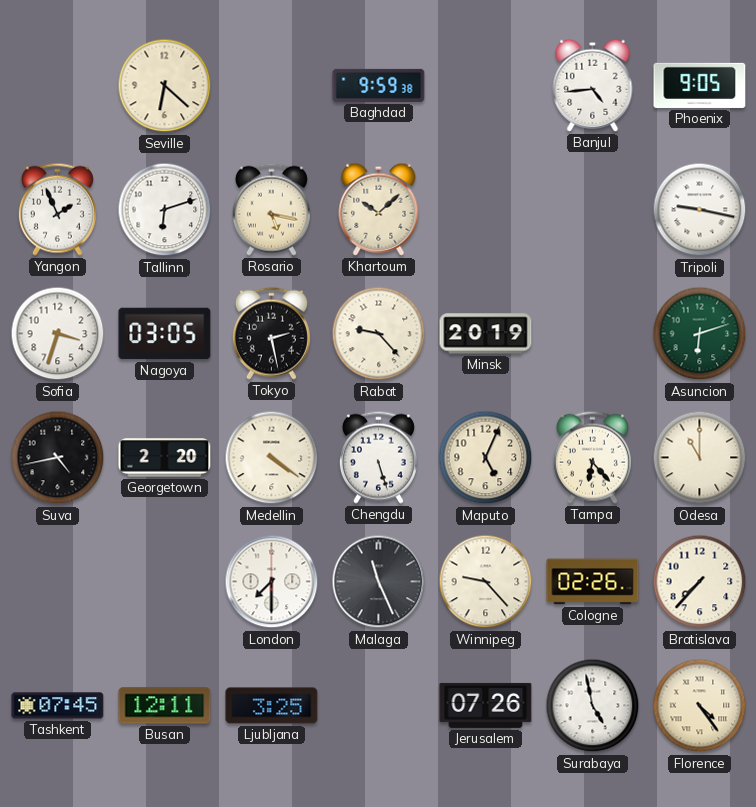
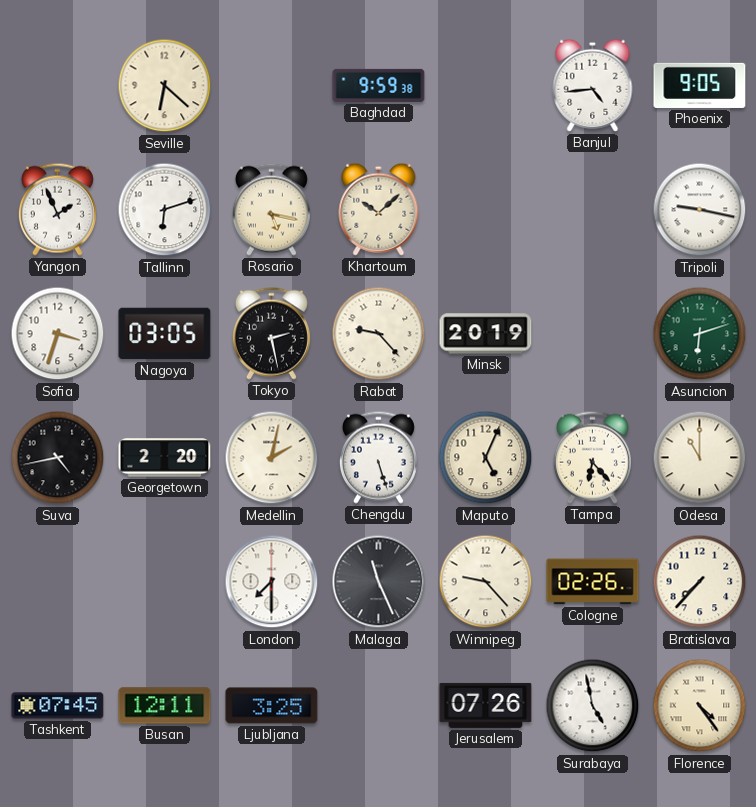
Medellin: 4:21 -> 2:02 (272, 458)
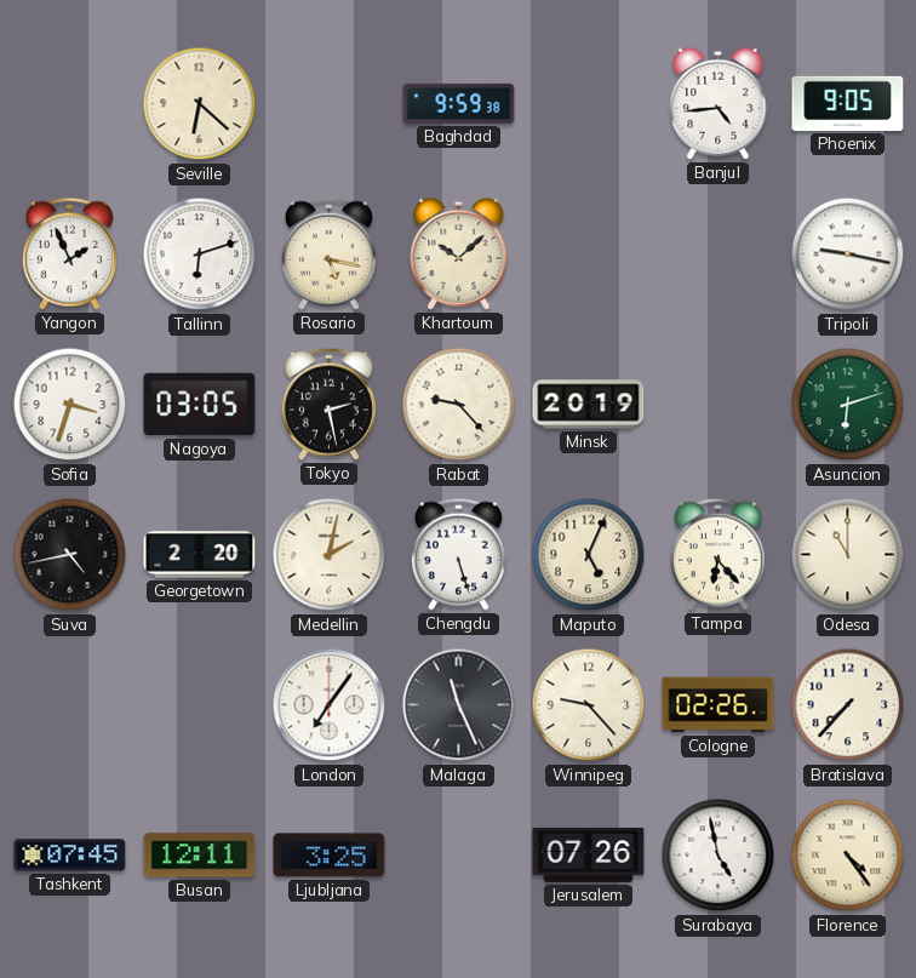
London: 7:30 -> 7:06 (330, 705)
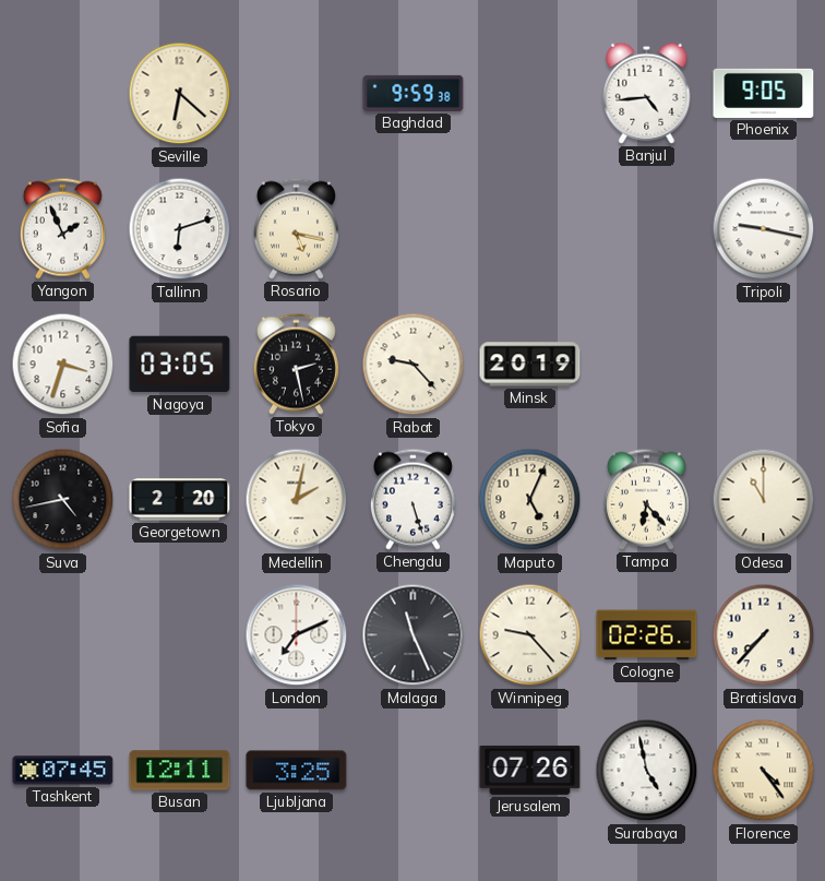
Khartoum: 10:08 -> none (459, 253)
Asuncion: 6:12 -> none (848, 405)
London: 7:06 -> 7:11 (297, 635)
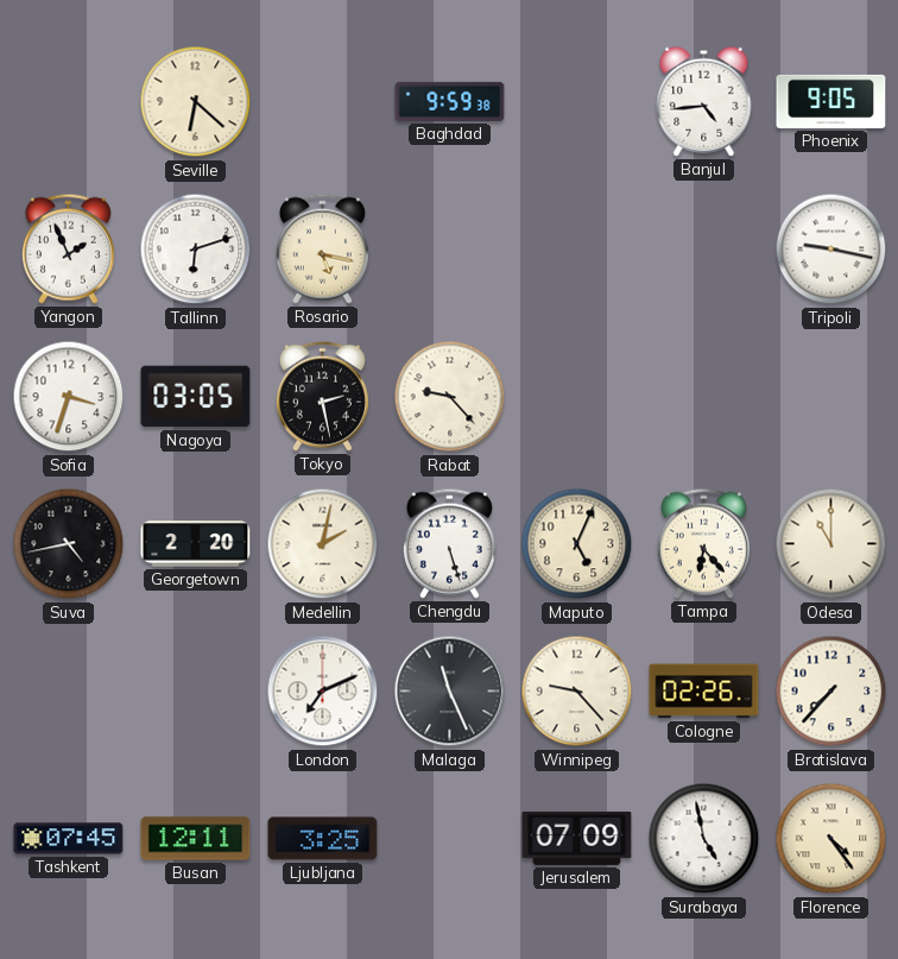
Minsk: 20:19 -> none (530, 365)
Jerusalem: 07:26 -> 07:09 (577, 838)
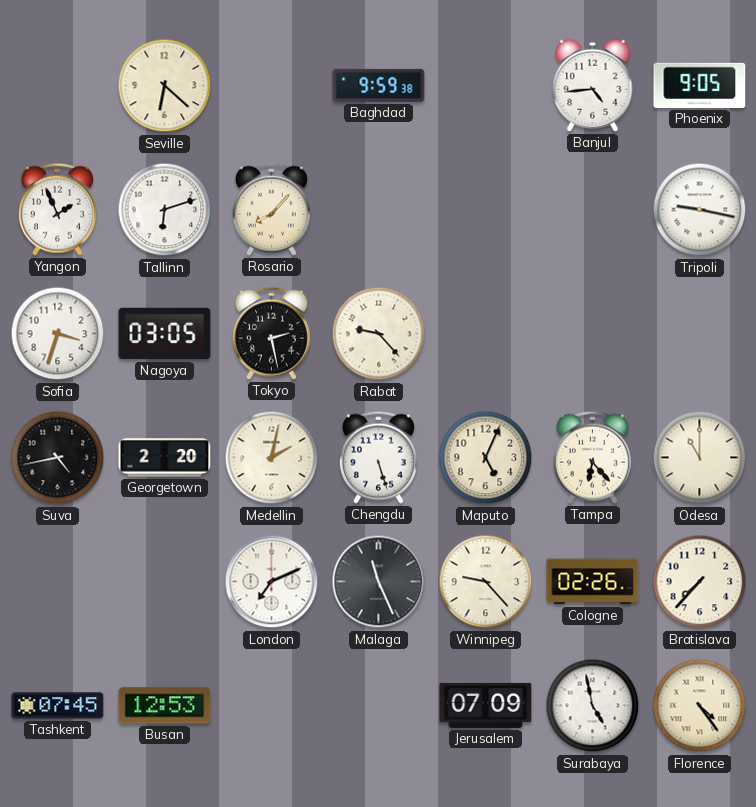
Rosario: 5:17 -> 8:07 (271, 209)
Busan: 12:11 -> 12:53 (165, 706)
Ljubljana: 3:25 -> none (323, 839)
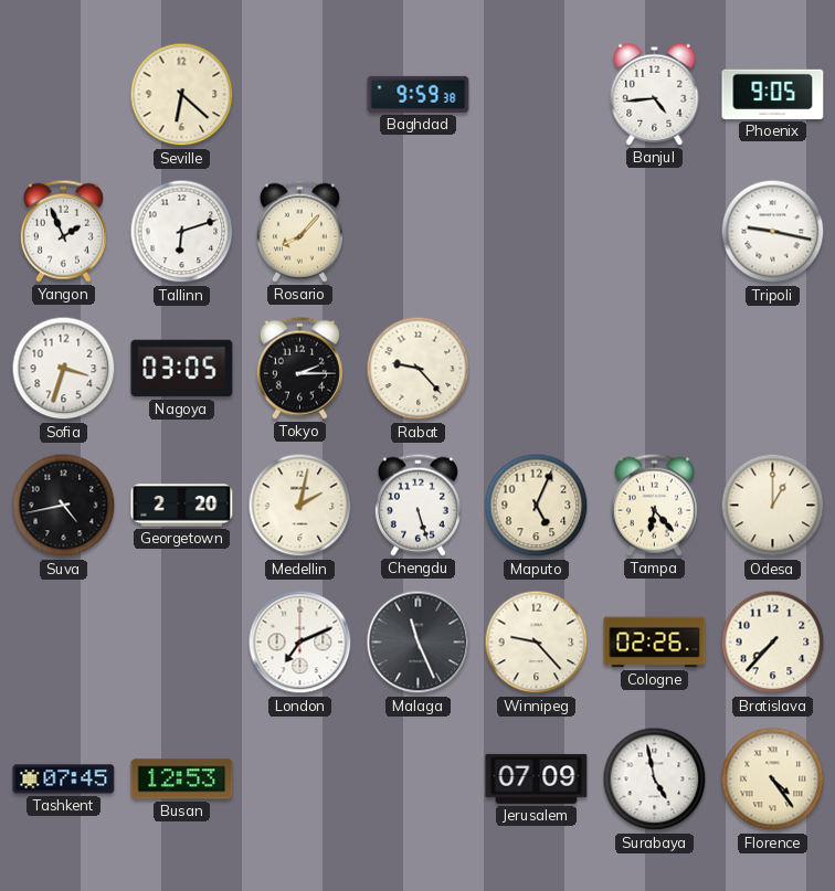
Tokyo: 2:28 -> 2:15 (299, 368)
Odesa: 11:00 -> 1:00 (773, 506)
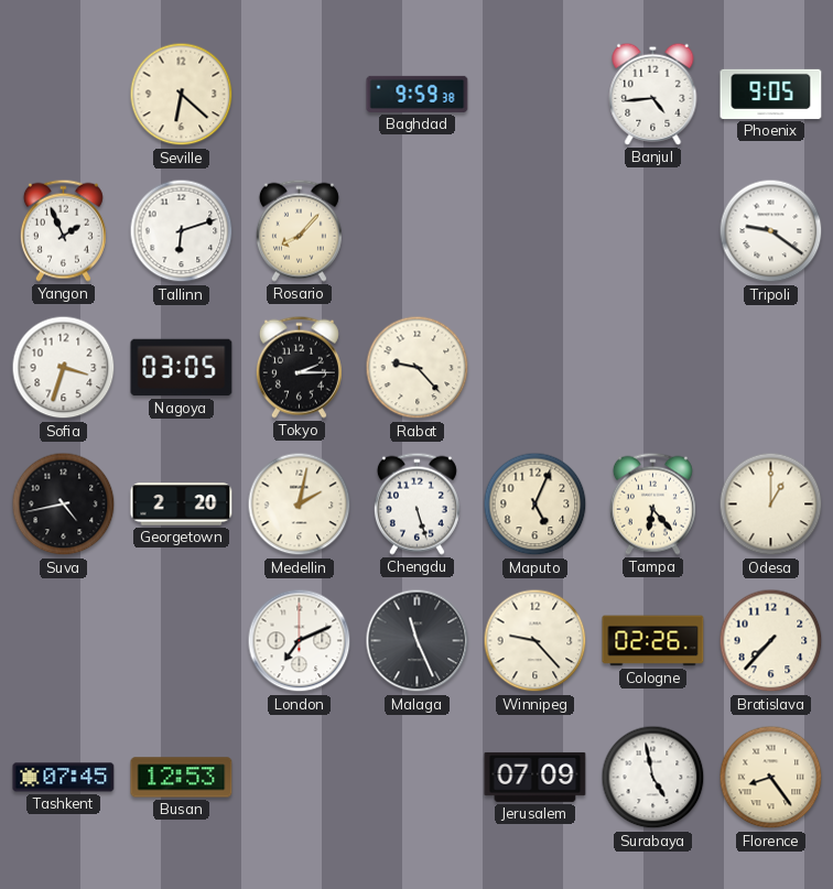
Tripoli: 9:17 -> 9:21 (771, 231)
Florence: 4:24 -> 8:24 (771, 778)
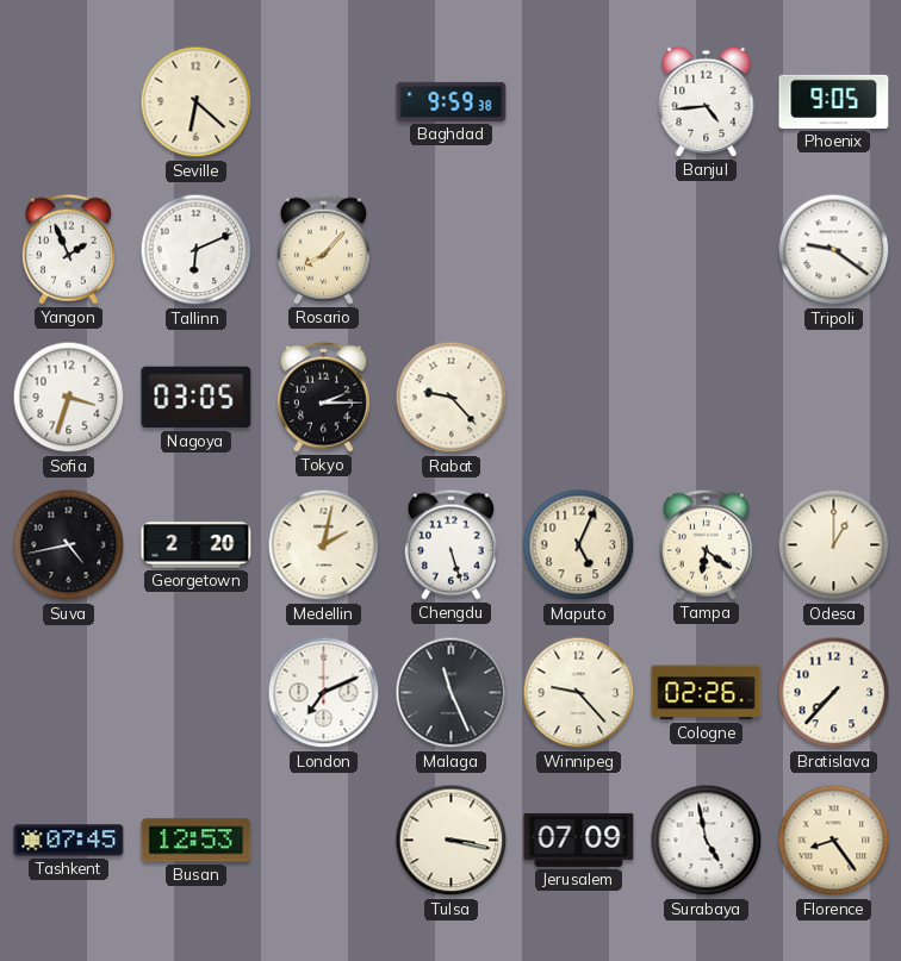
Tallinn: 6:12 -> 6:11 (197, 250)
Tampa: 6:23 -> 6:21 (706, 544)
Tulsa: none -> 3:17 (452, 841)
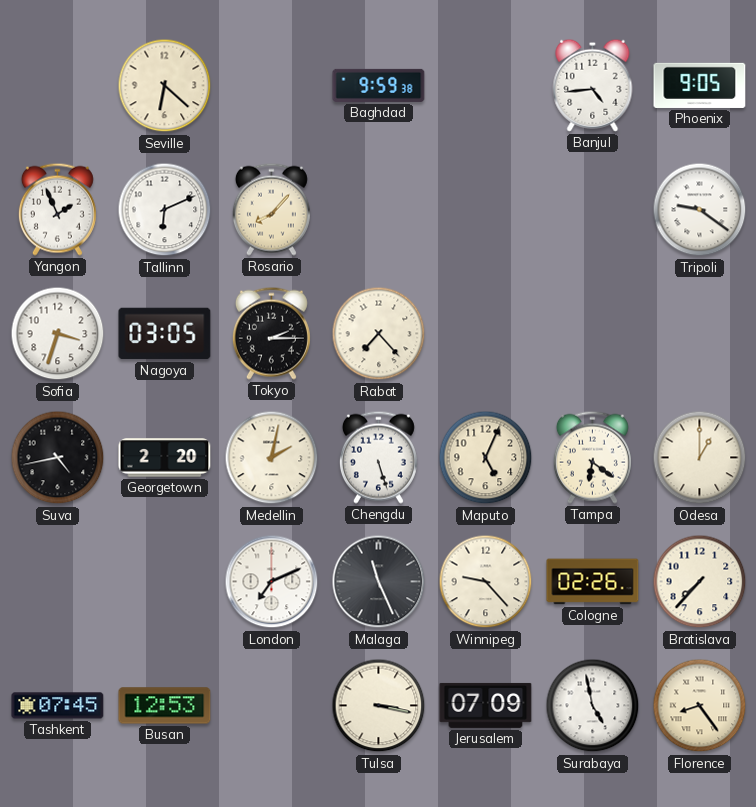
Rabat: 9:23 -> 7:23 (379, 334)
